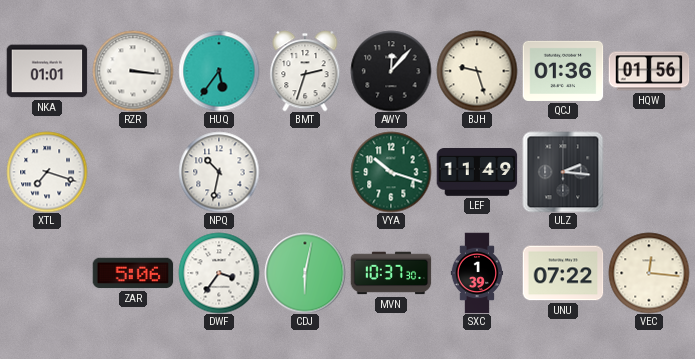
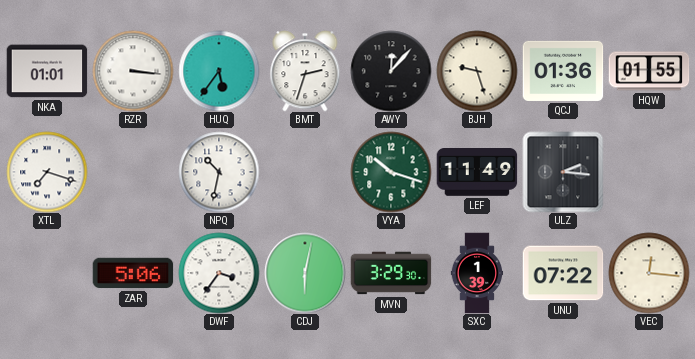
HQW: 01:56 -> 01:55 (649, 71)
MVN: 10:37 -> 3:29 (391, 273)
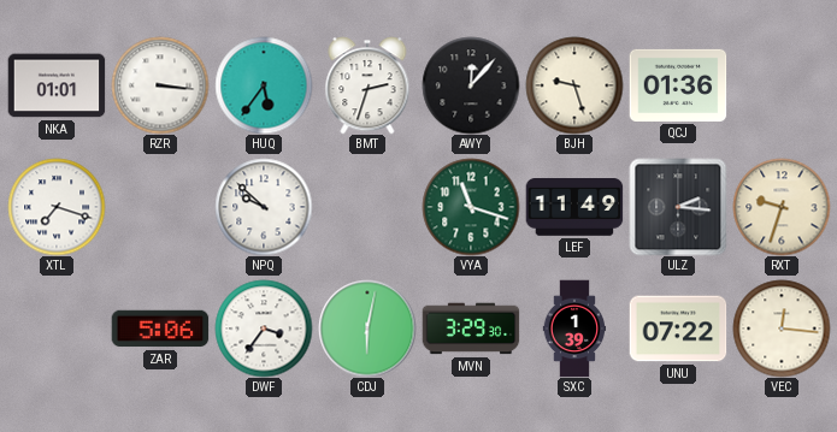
HQW: 01:55 -> none (649, 71)
NPQ: 10:32 -> 9:52 (264, 207)
VYA: 10:18 -> 11:18 (471, 207)
RXT: none -> 9:33 (782, 207)
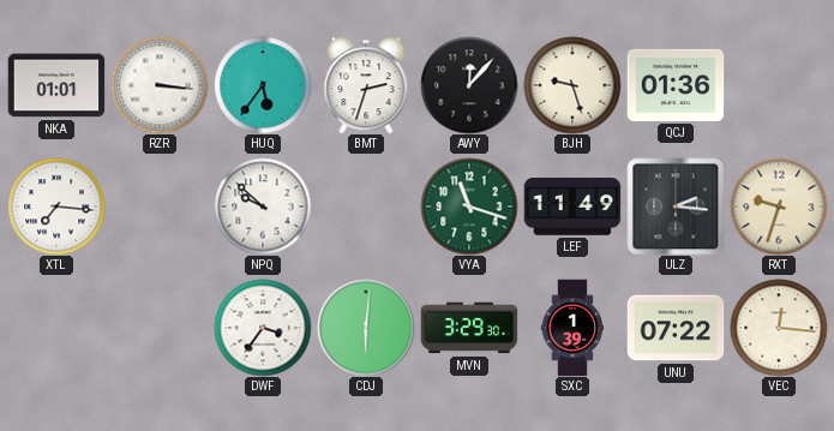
XTL: 7:18 -> 7:16 (56, 206)
ZAR: 5:06 -> none (160, 329)
CDJ: 6:02 -> 6:01 (366, 328)
